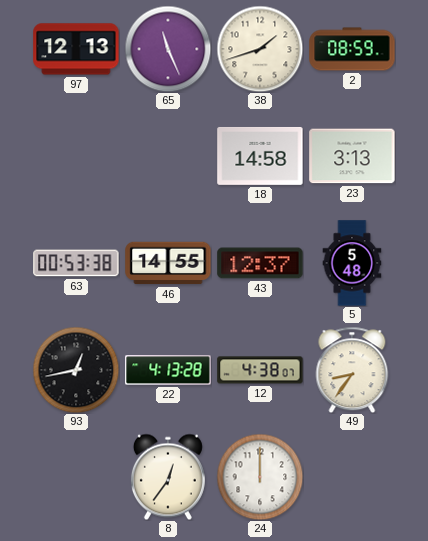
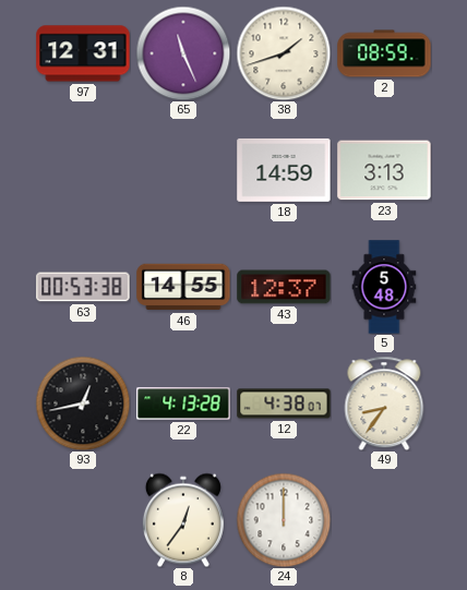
97: 12:13 -> 12:31 (83, 53)
18: 14:58 -> 14:59 (284, 170)
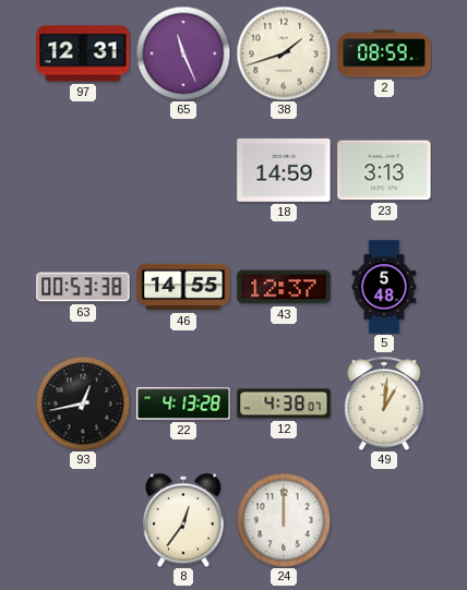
49: 8:36 -> 1:01 (384, 404)
